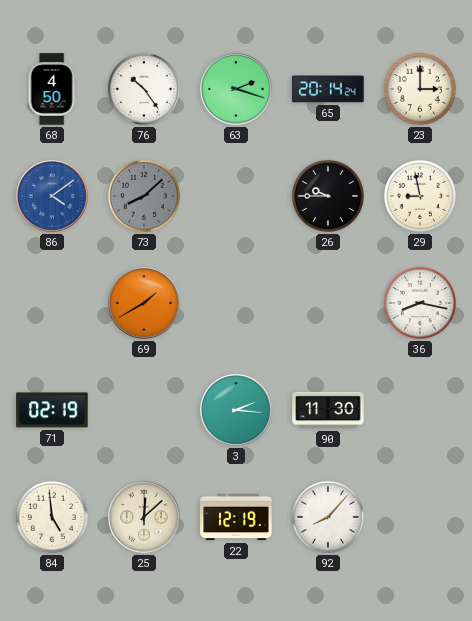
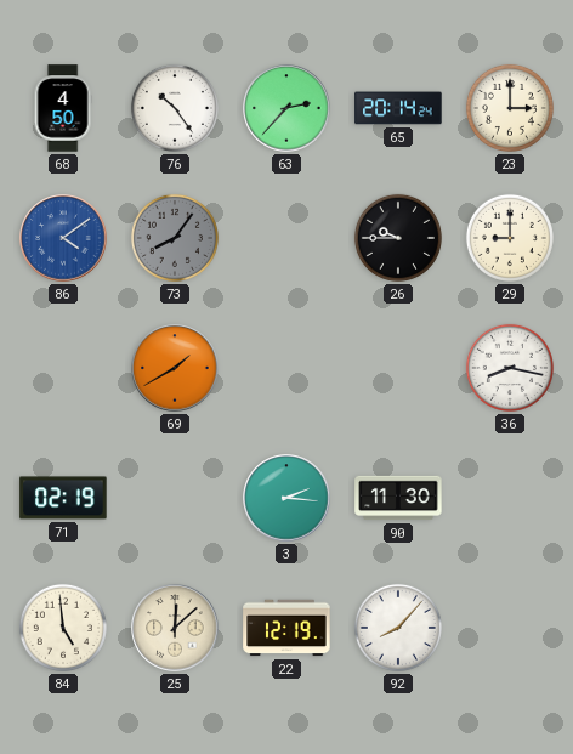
63: 2:18 -> 2:37 (286, 108)
73: 8:08 -> 8:06 (175, 238)
29: 8:58 -> 9:00 (510, 238)
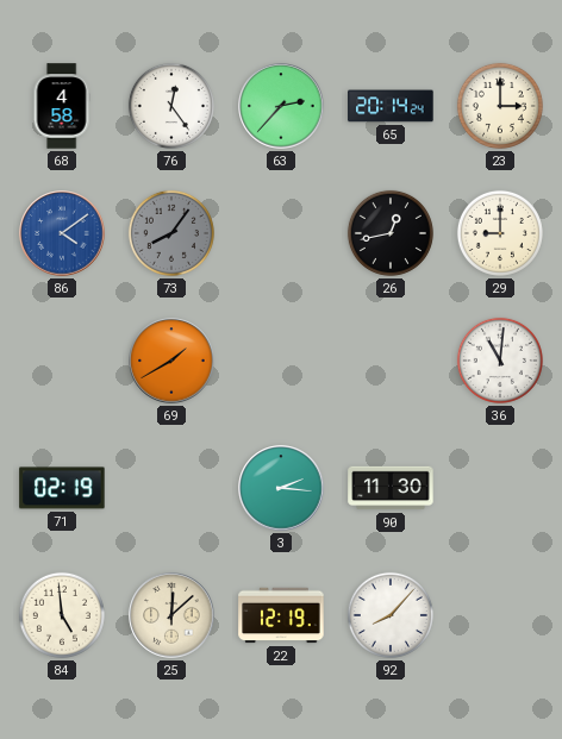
68: 4:50 -> 4:58 (62, 106)
76: 10:24 -> 12:24 (171, 106)
26: 9:45 -> 12:43 (391, 233)
36: 8:17 -> 11:01 (500, 361)
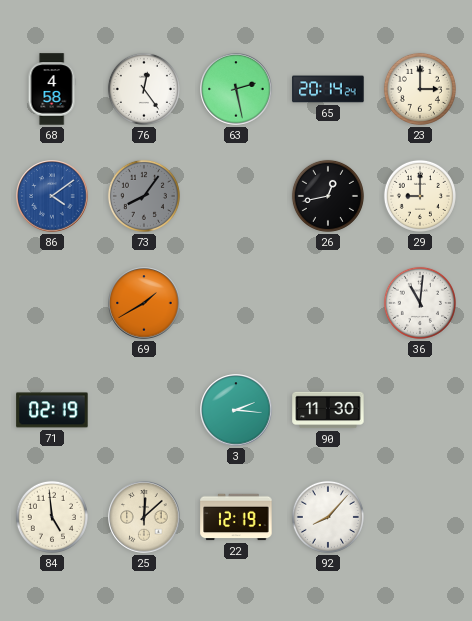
63: 2:37 -> 2:28 (236, 89)
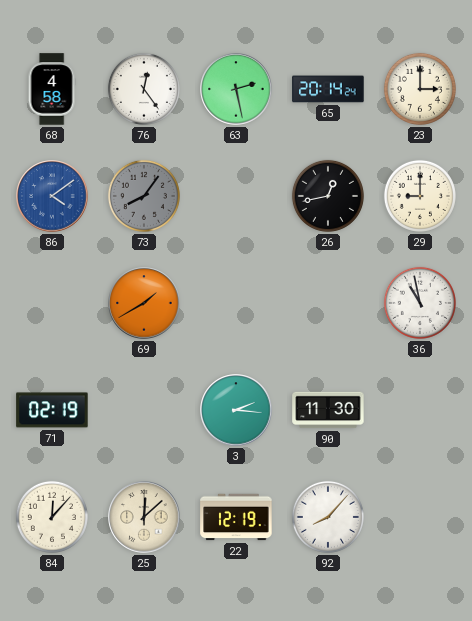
36: 11:01 -> 10:58 (420, 303)
84: 4:59 -> 12:07 (52, 517)
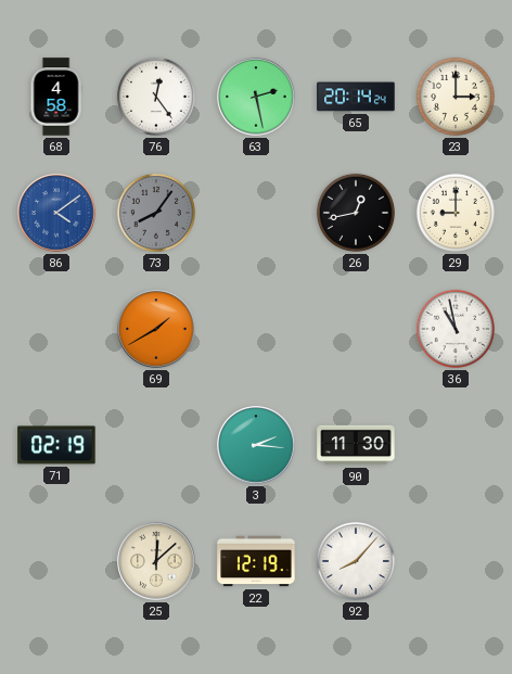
84: 12:07 -> none (52, 517)
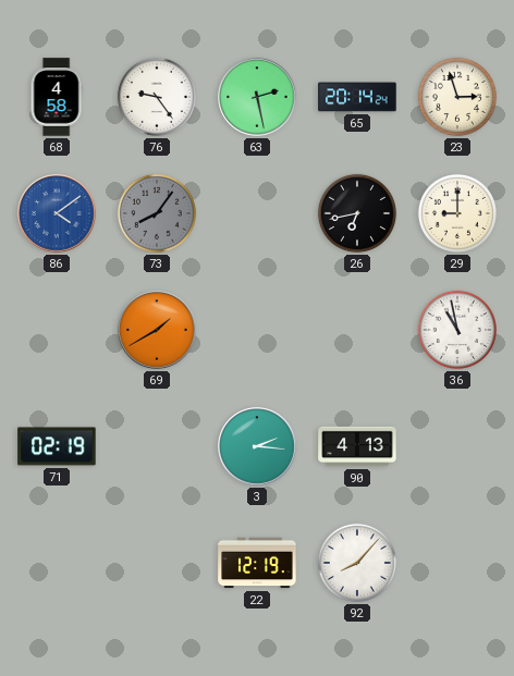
76: 12:24 -> 9:24 (157, 97)
23: 3:00 -> 2:57 (457, 97)
26: 12:43 -> 6:43 (357, 213)
90: 11:30 -> 4:13 (357, 446)
25: 12:08 -> none (156, 561)
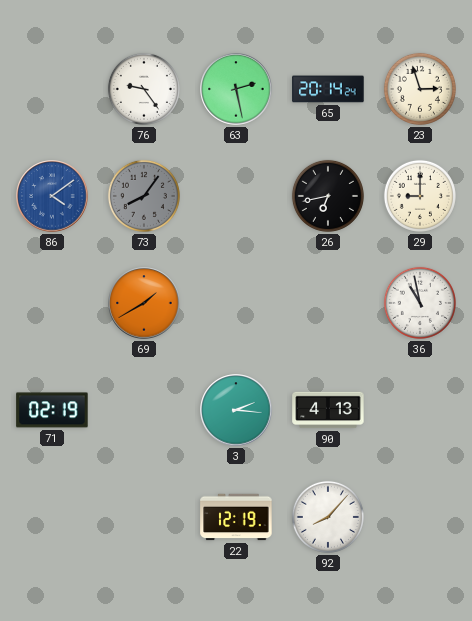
68: 4:58 -> none (57, 97)
